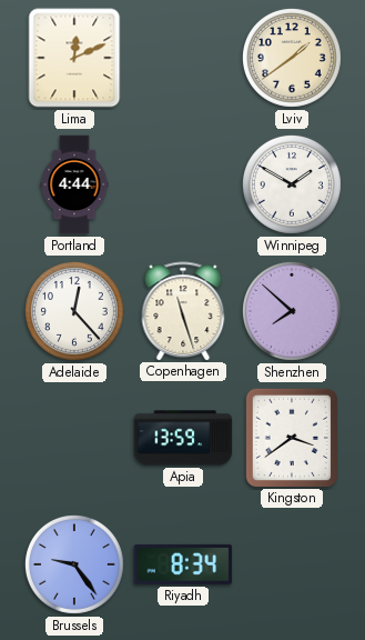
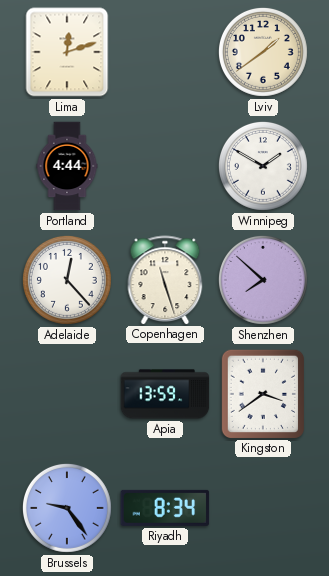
Lima: 12:11 -> 12:12 (67, 52)
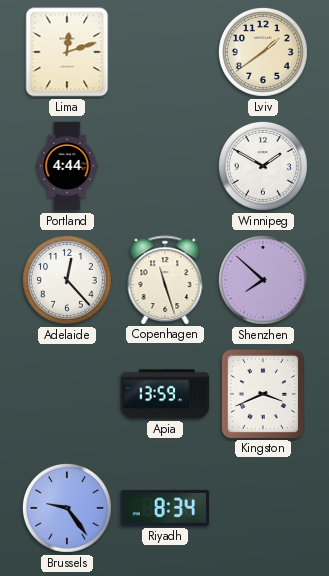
Kingston: 3:39 -> 3:41 (262, 393)
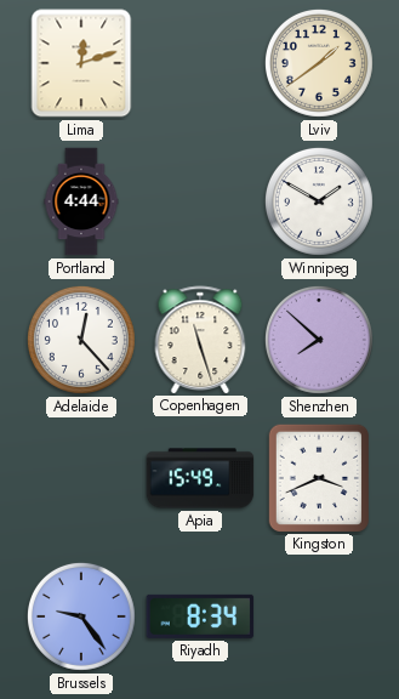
Apia: 13:59 -> 15:49 (200, 478)
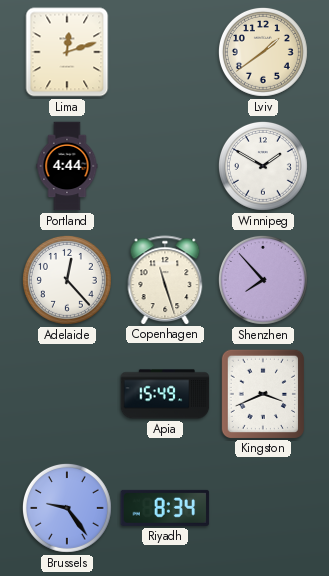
Shenzhen: 7:52 -> 7:53 (263, 280)
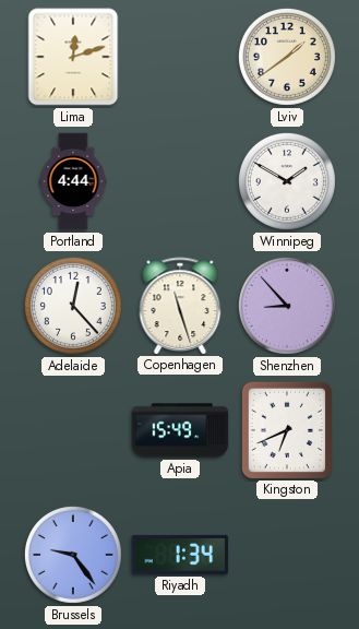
Shenzhen: 7:53 -> 8:53 (287, 306)
Kingston: 3:41 -> 6:41 (286, 429)
Riyadh: 8:34 -> 1:34 (180, 555)
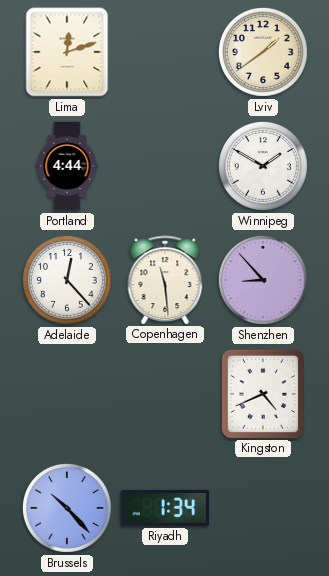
Copenhagen: 11:27 -> 11:29 (165, 280)
Apia: 15:49 -> none (180, 430)
Kingston: 6:41 -> 4:41 (262, 393)
Brussels: 9:24 -> 10:23 (67, 508)
